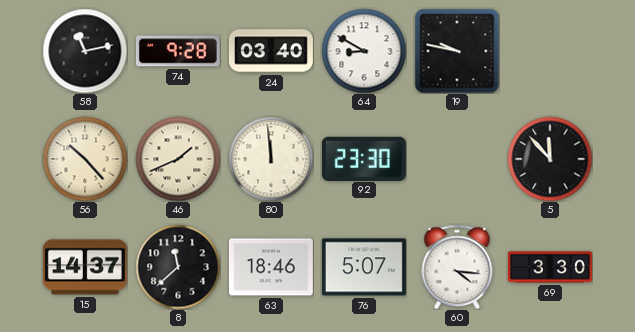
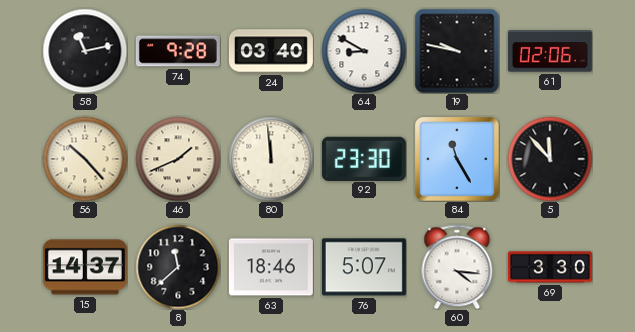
61: none -> 02:06 (550, 51)
84: none -> 11:25 (457, 159)
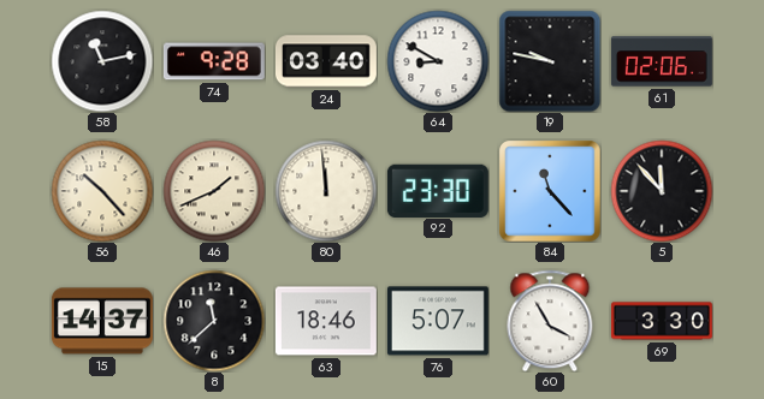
84: 11:25 -> 11:23 (550, 191)
60: 4:16 -> 3:55 (550, 321)
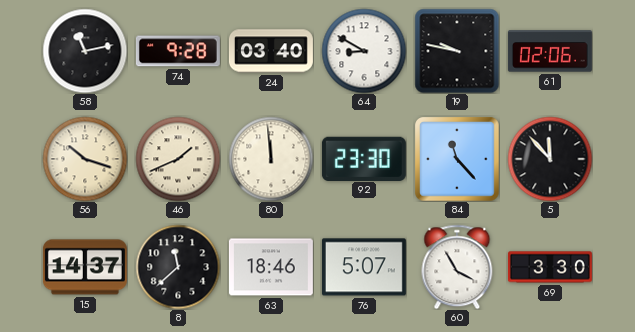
56: 10:23 -> 10:18 (85, 159)
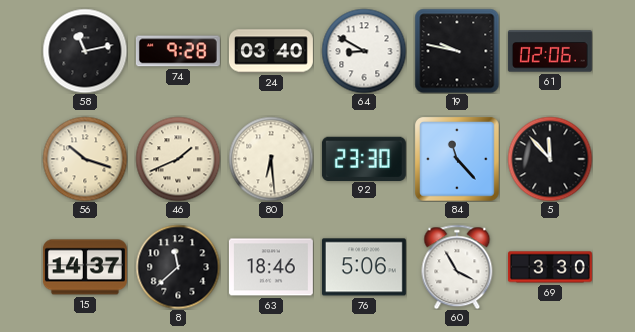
80: 11:59 -> 6:29 (271, 159)
76: 5:07 -> 5:06 (364, 267)
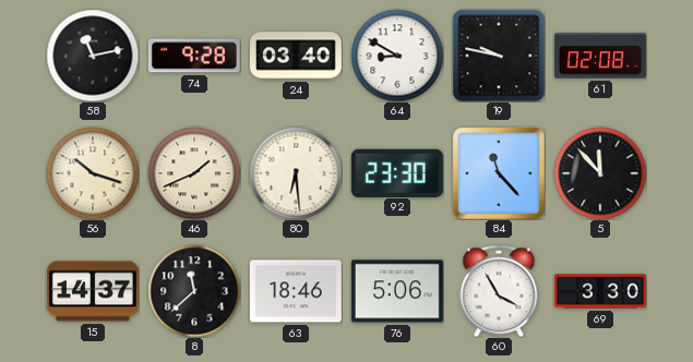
61: 02:06 -> 02:08 (600, 56)
